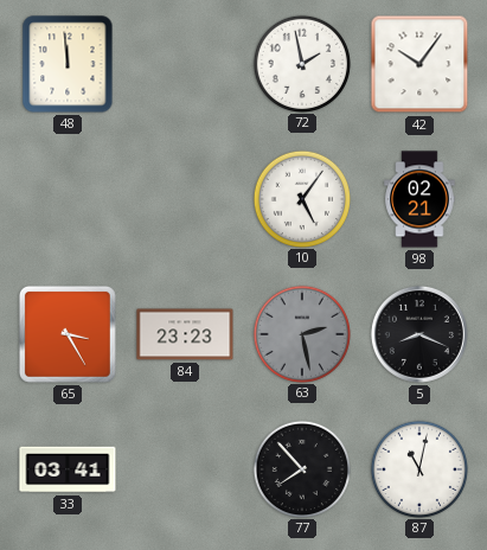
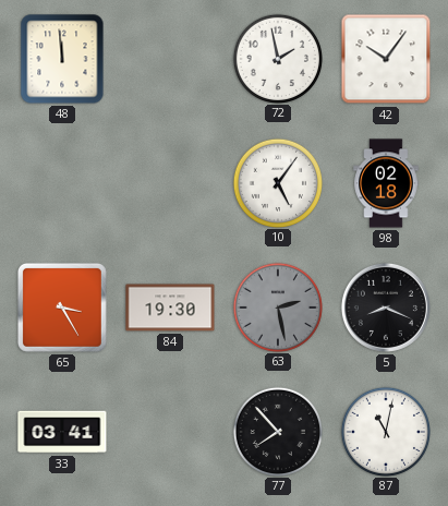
98: 02:21 -> 02:18 (386, 183)
84: 23:23 -> 19:30 (170, 308)
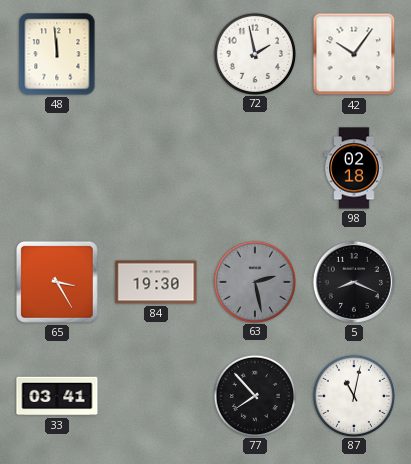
10: 5:06 -> none (277, 182)
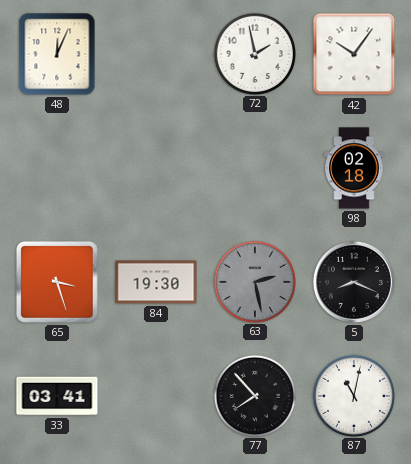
48: 11:59 -> 12:04 (57, 54)
65: 3:25 -> 3:27 (57, 282)
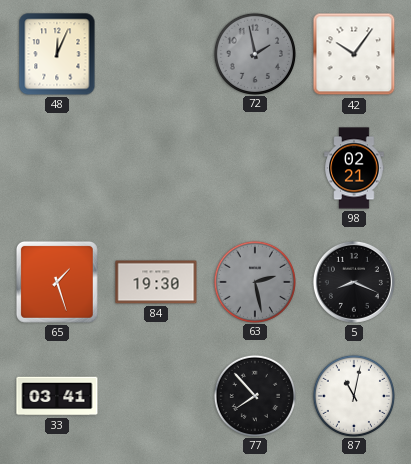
72 dial: white -> grey (254, 53)
98: 02:18 -> 02:21 (354, 168)
65: 3:27 -> 1:27 (57, 282)
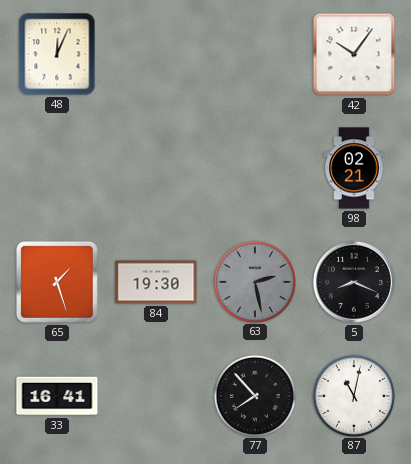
72: 1:58 -> none (254, 53)
33: 03:41 -> 16:41 (57, 396)
